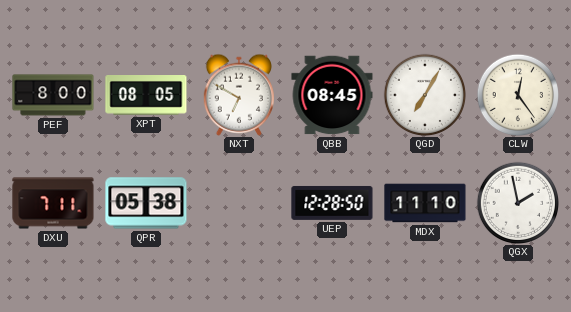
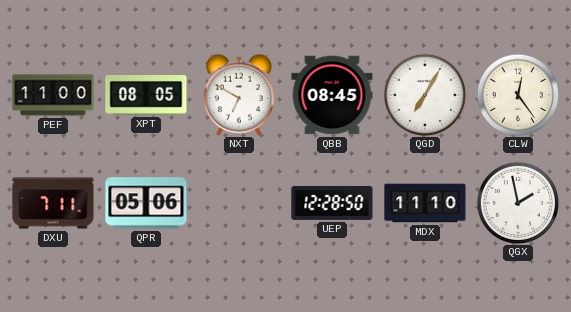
PEF: 8:00 -> 11:00 (53, 95)
QPR: 05:38 -> 05:06 (146, 203)
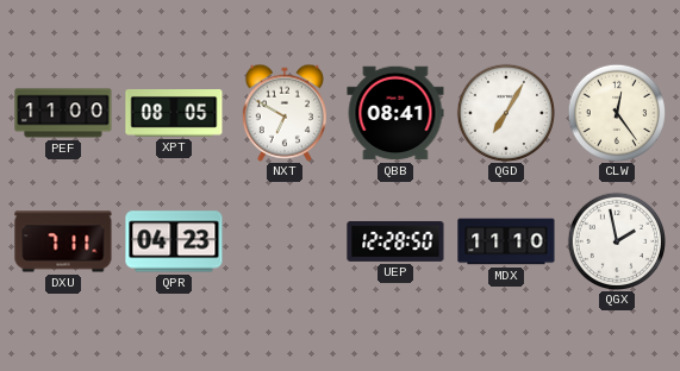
QBB: 08:45 -> 08:41 (395, 113)
QPR: 05:06 -> 04:23 (174, 241)
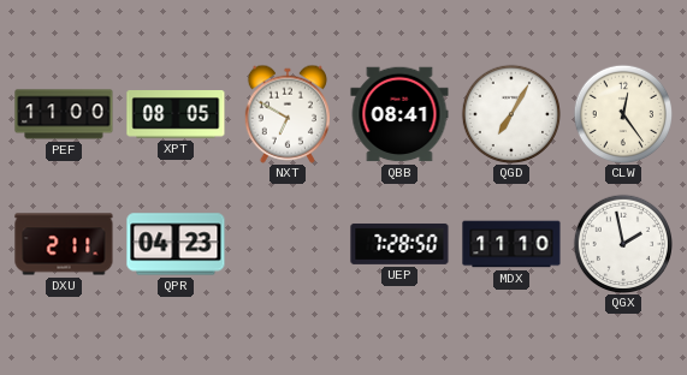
DXU: 7:11 -> 2:11 (64, 244)
UEP: 12:28 -> 7:28 (399, 244)
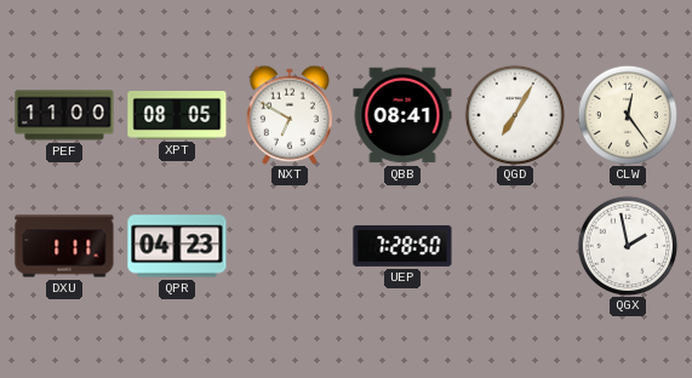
DXU: 2:11 -> 1:11 (64, 246)
MDX: 11:10 -> none (511, 244)
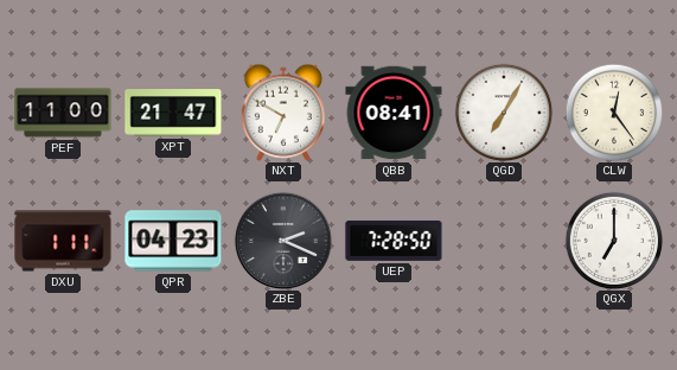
XPT: 08:05 -> 21:47 (173, 114)
ZBE: none -> 2:19 (283, 241)
QGX: 1:58 -> 7:00 (613, 240)
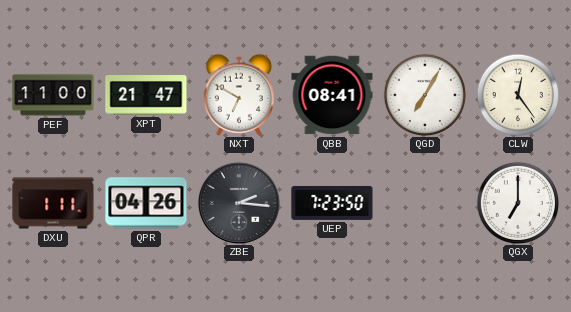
QPR: 04:23 -> 04:26 (146, 203)
ZBE: 2:19 -> 2:16 (239, 203)
UEP: 7:28 -> 7:23 (332, 203)
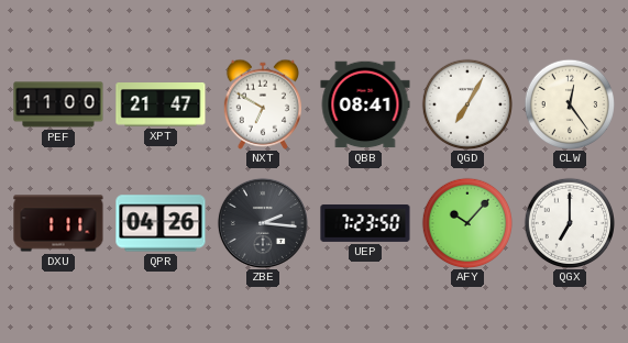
AFY: none -> 10:07 (466, 222)
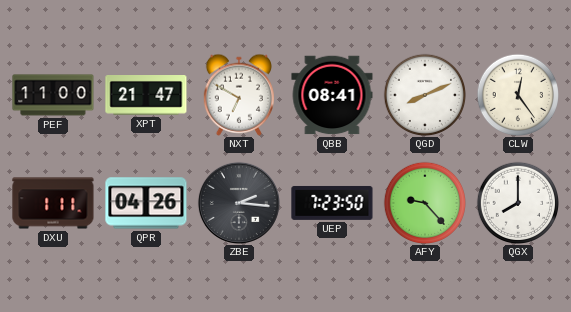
QGD: 7:05 -> 8:11 (424, 94)
AFY: 10:07 -> 9:23 (424, 202)
QGX: 7:00 -> 8:00 (517, 202)
